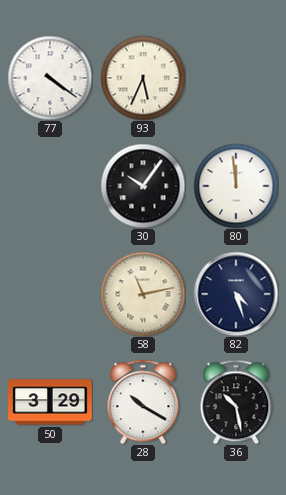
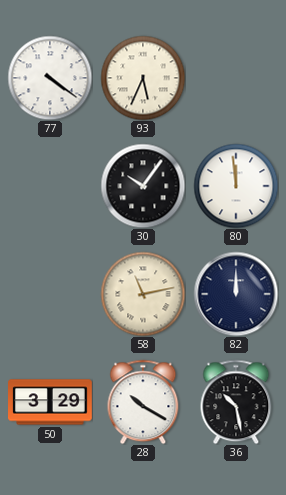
82: 4:27 -> 12:00 (236, 294)
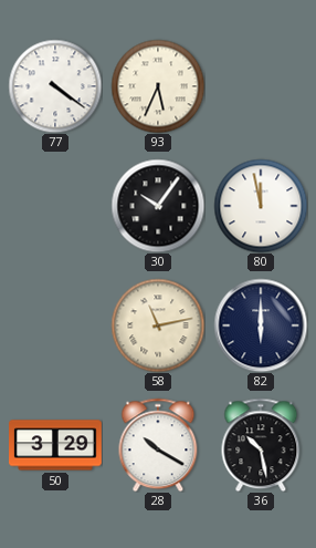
80: 11:59 -> 11:58 (261, 206)
82: 12:00 -> 6:00 (261, 325)
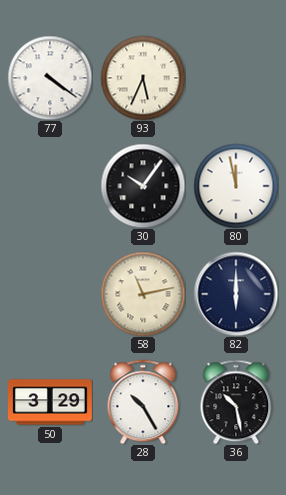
28: 10:20 -> 10:25 (143, 402)
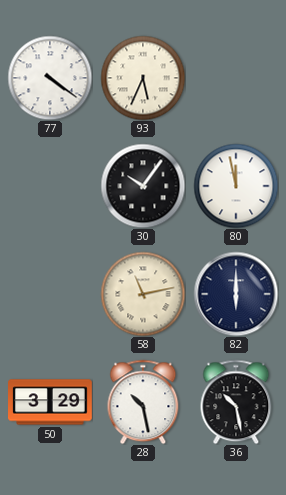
28: 10:25 -> 10:28 (143, 402)
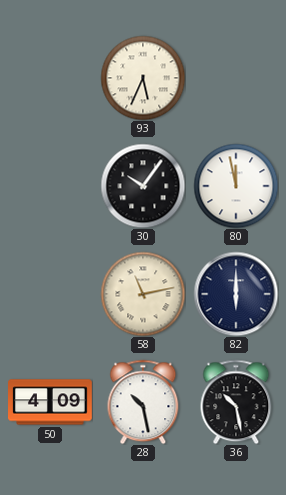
77: 4:21 -> none (50, 78)
50: 3:29 -> 4:09 (51, 402)
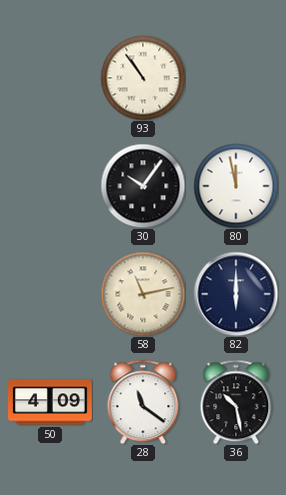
93: 5:34 -> 10:54 (143, 78)
28: 10:28 -> 11:21 (143, 402)
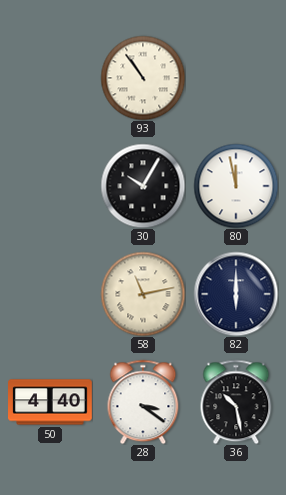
30: 10:06 -> 10:05 (143, 186)
50: 4:09 -> 4:40 (51, 402)
28: 11:21 -> 3:21 (143, 402)
